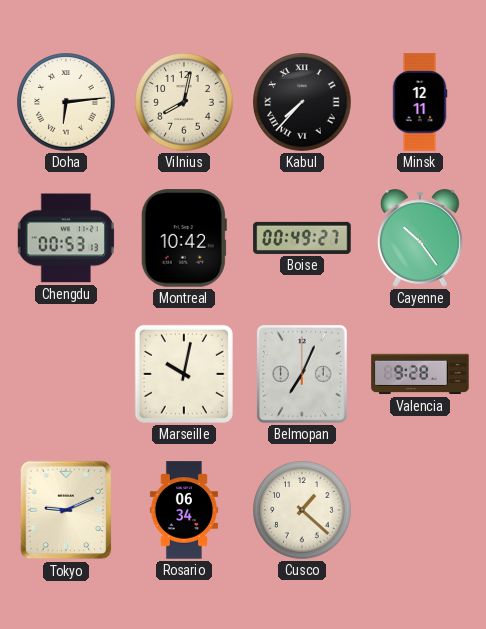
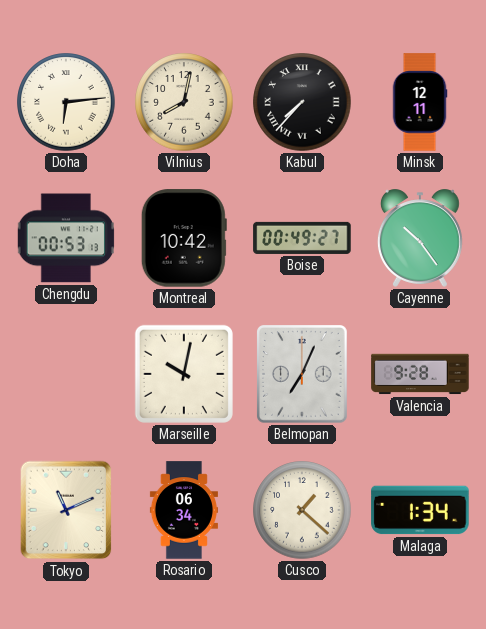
Tokyo: 9:11 -> 11:11 (66, 510)
Malaga: none -> 1:34 (420, 510)
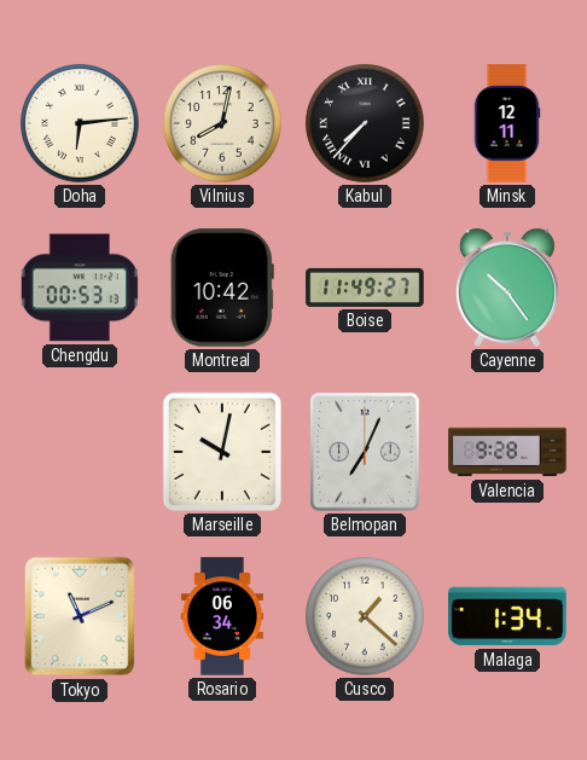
Boise: 00:49 -> 11:49 (365, 288)
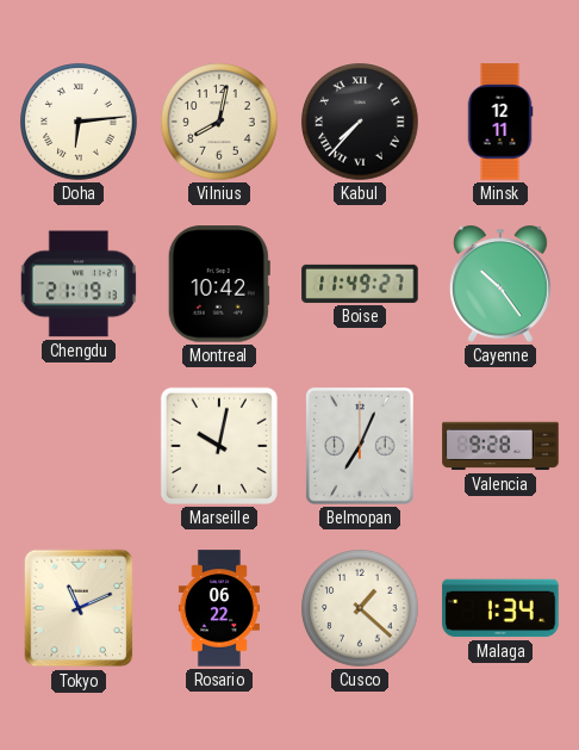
Chengdu: 00:53 -> 21:19 (79, 284)
Rosario: 06:34 -> 06:22 (219, 608)
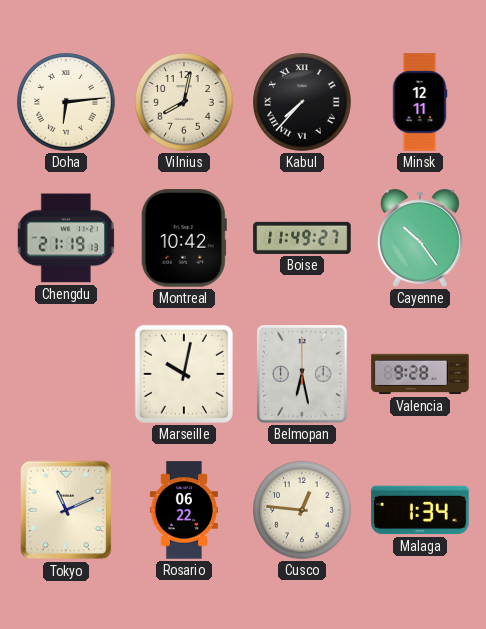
Belmopan: 7:04 -> 6:28 (303, 375)
Cusco: 1:22 -> 12:46 (302, 510)
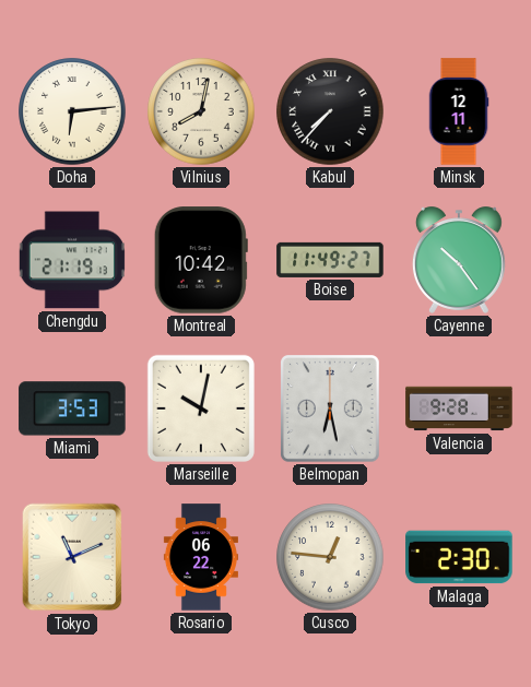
Miami: none -> 3:53 (72, 408)
Malaga: 1:34 -> 2:30 (459, 557)
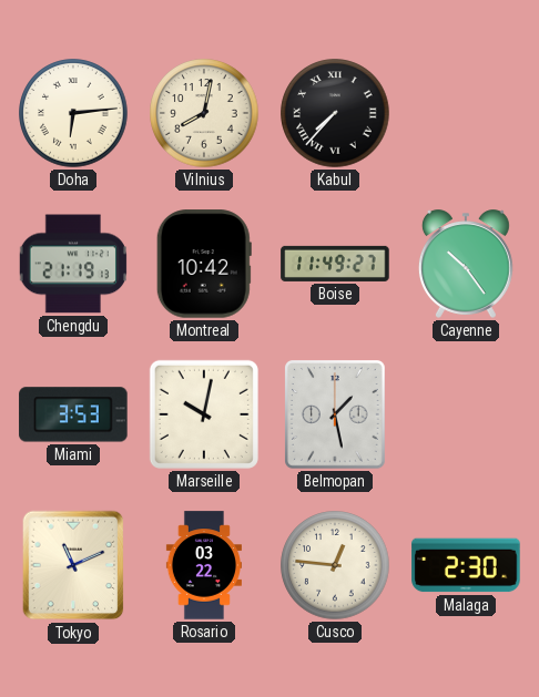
Minsk: 12:11 -> none (459, 111)
Belmopan: 6:28 -> 1:28 (336, 416)
Valencia: 9:28 -> none (459, 408)
Rosario: 06:22 -> 03:22 (204, 565)
